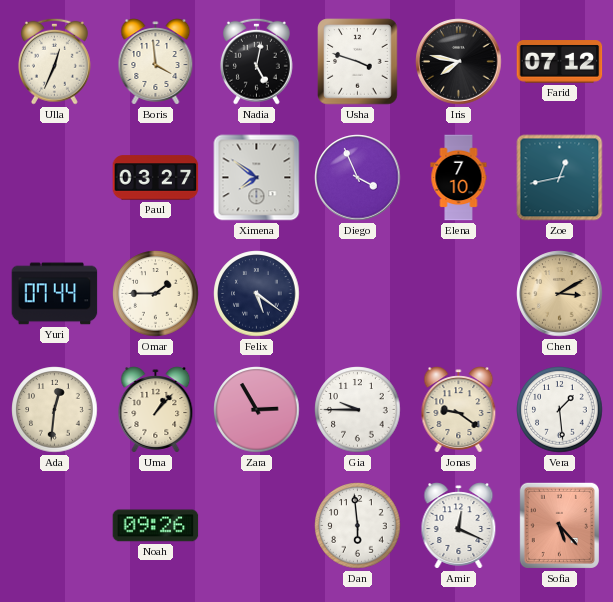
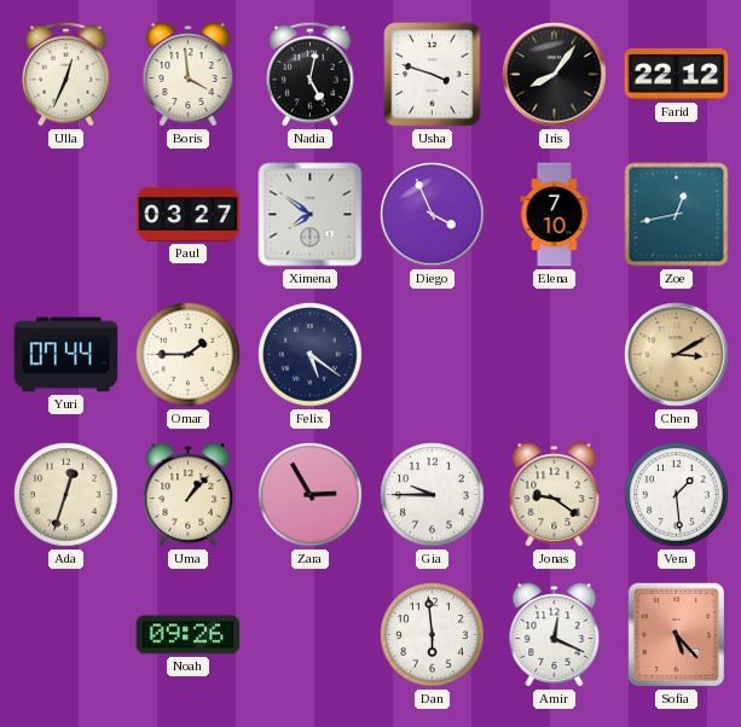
Iris: 7:47 -> 8:06 (555, 75)
Farid: 07:12 -> 22:12 (677, 75)
Ada: 12:31 -> 12:33 (66, 495)
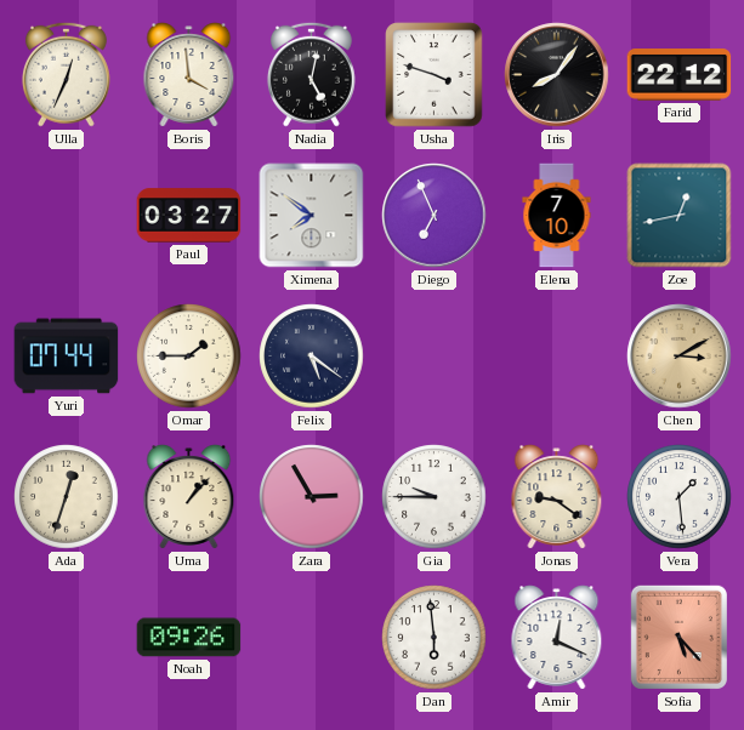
Diego: 3:56 -> 6:56 (435, 216)
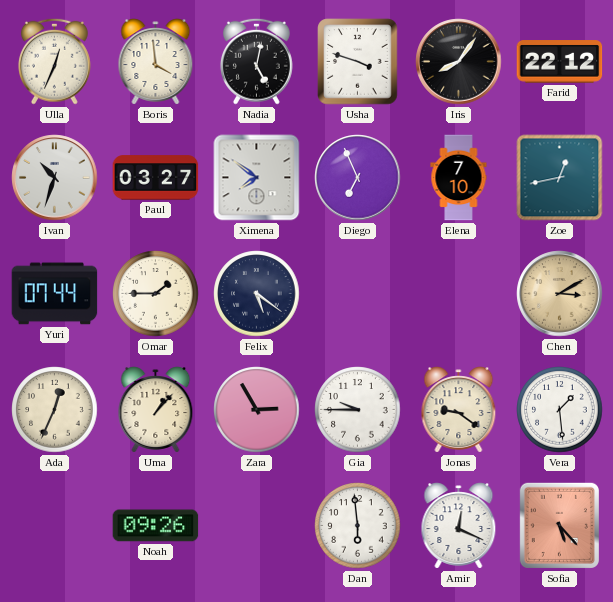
Ivan: none -> 10:33 (55, 178)
Ada: 12:33 -> 12:34 (55, 410)
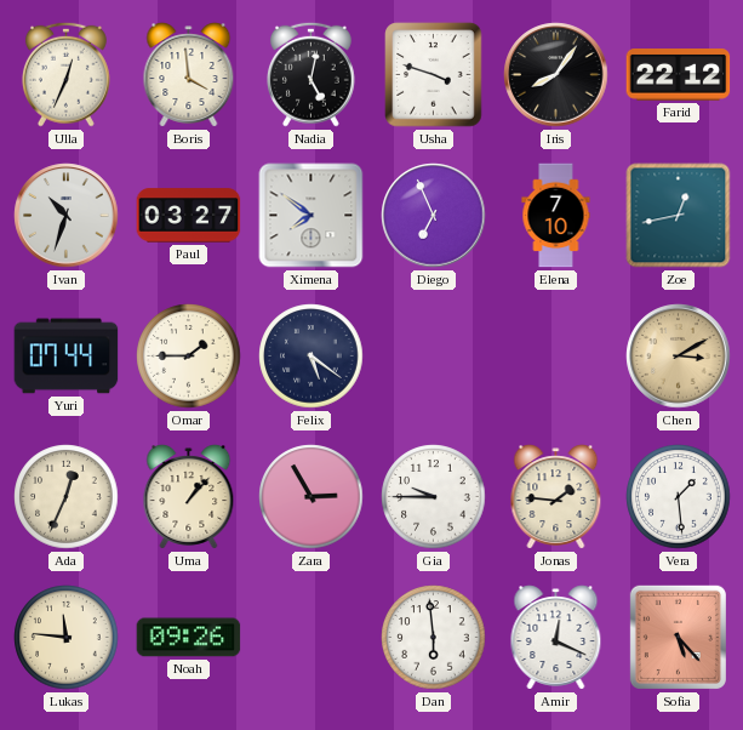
Jonas: 9:21 -> 1:46 (556, 497)
Lukas: none -> 11:46 (67, 638)
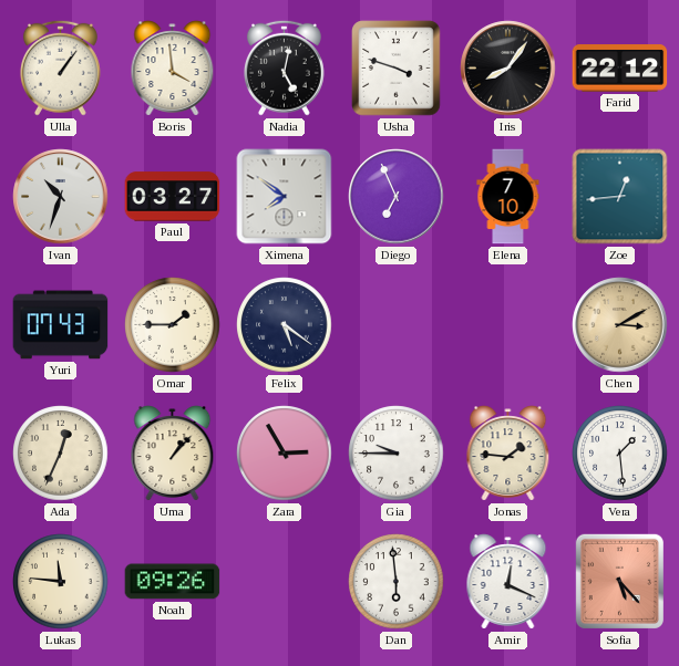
Ulla: 12:34 -> 1:06 (60, 67)
Zoe: 12:43 -> 12:44 (620, 197)
Yuri: 07:44 -> 07:43 (61, 325)
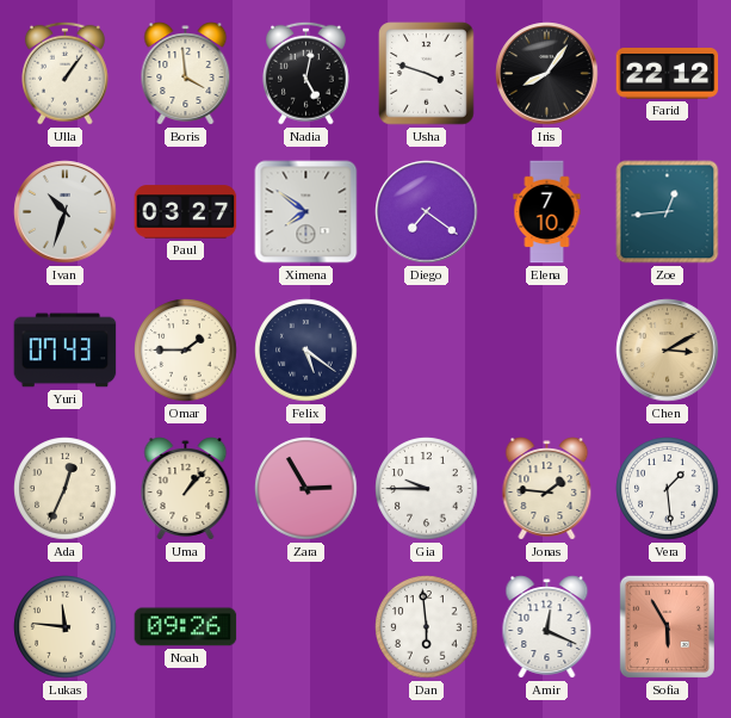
Diego: 6:56 -> 7:21 (427, 212)
Sofia: 5:23 -> 5:55 (667, 626)
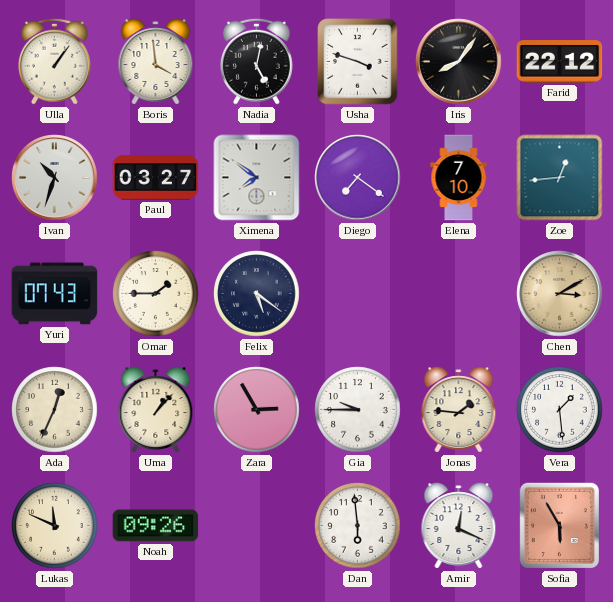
Lukas: 11:46 -> 11:49 (55, 526)
